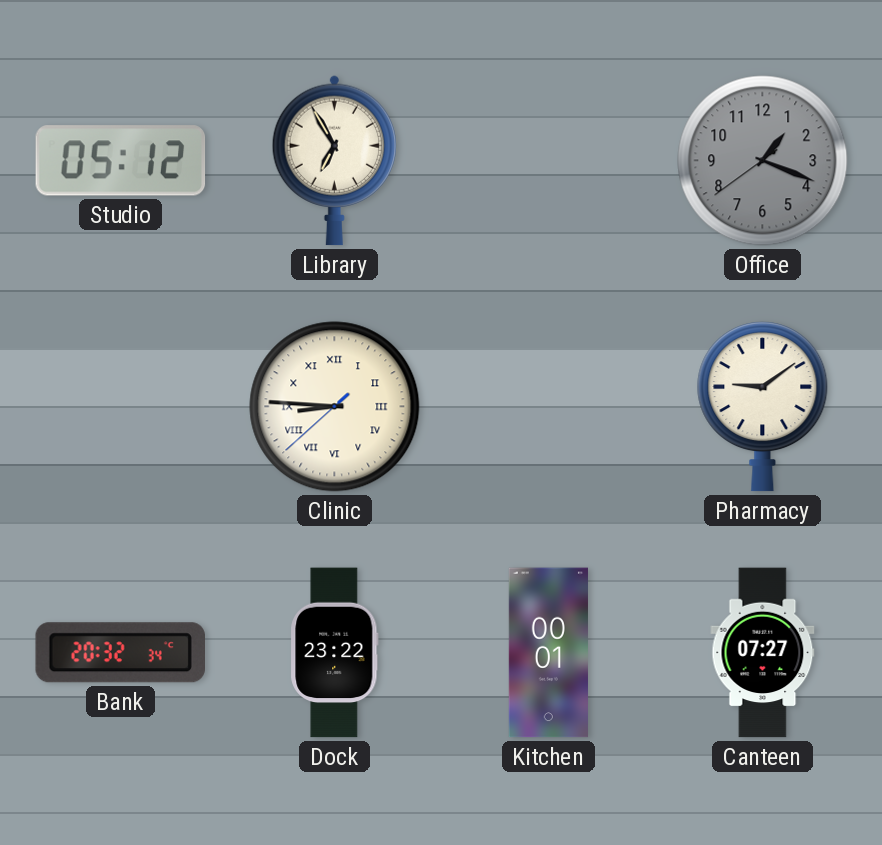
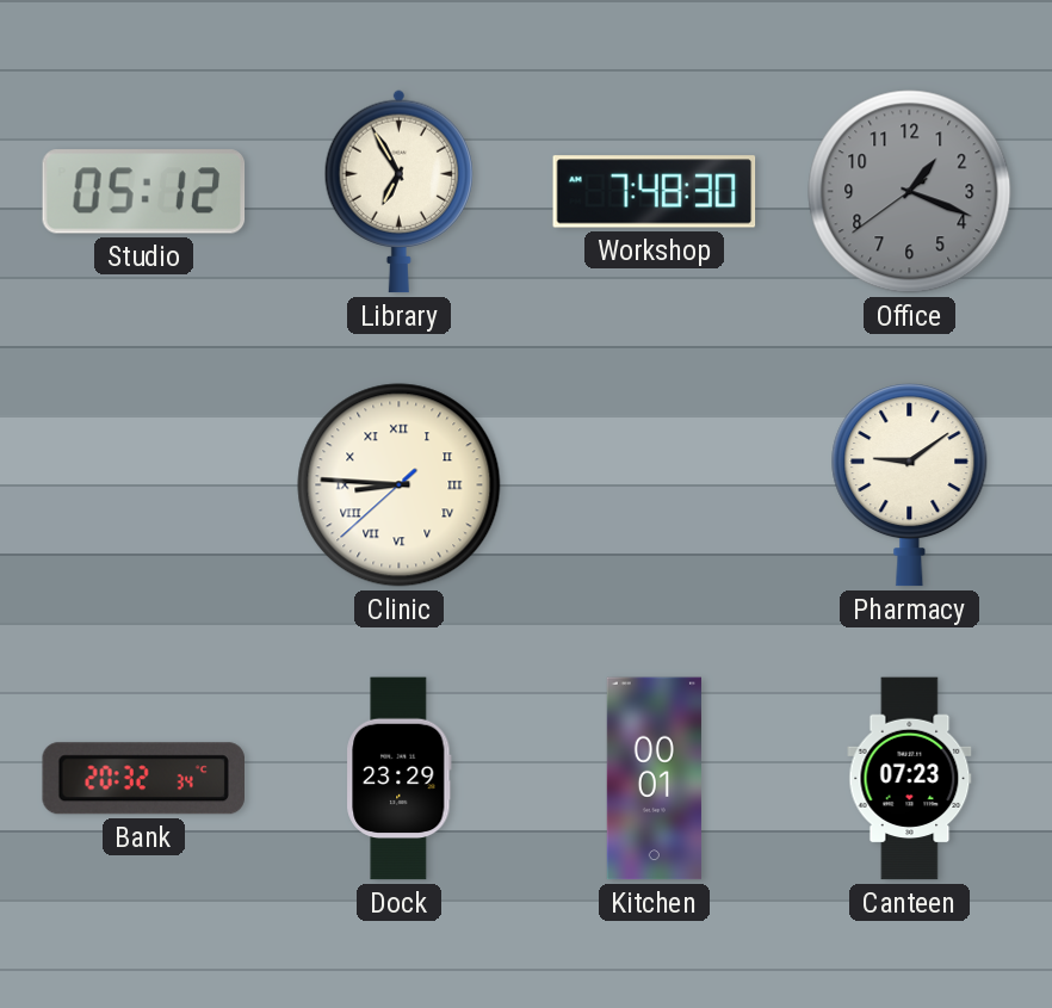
Workshop: none -> 7:48 (655, 192)
Dock: 23:22 -> 23:29 (400, 779)
Canteen: 07:27 -> 07:23 (910, 779)
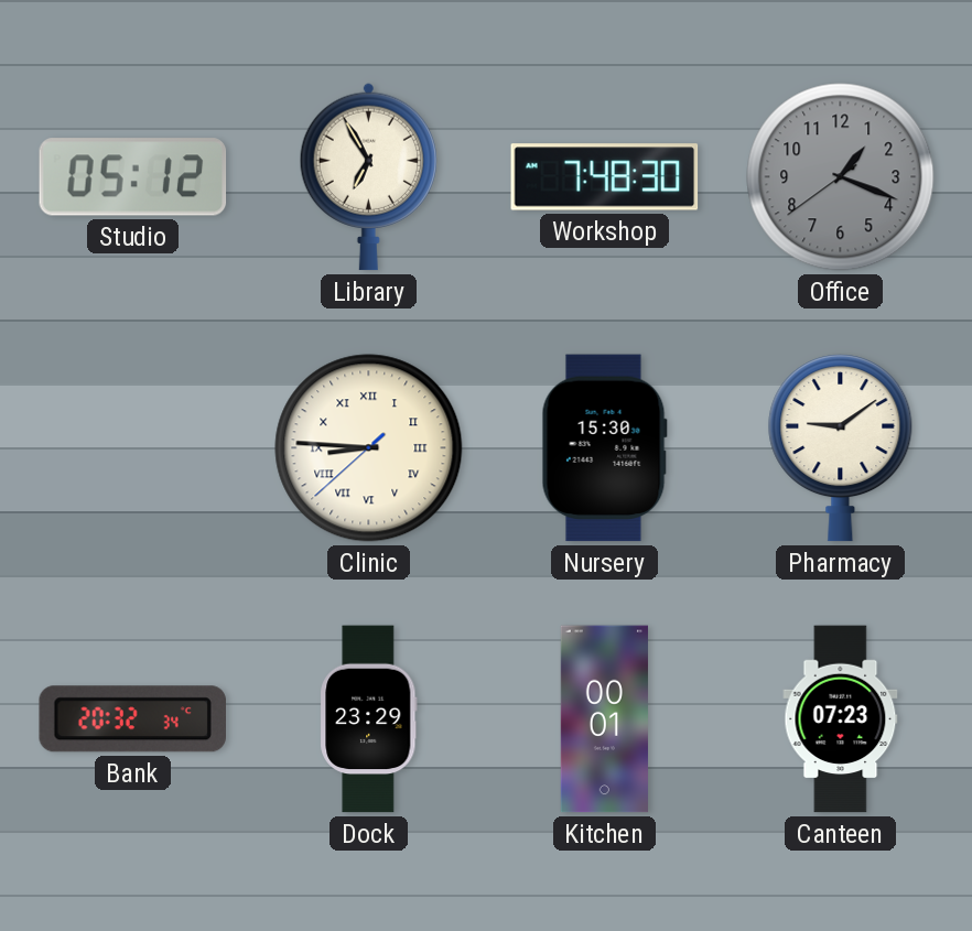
Nursery: none -> 15:30 (604, 448)
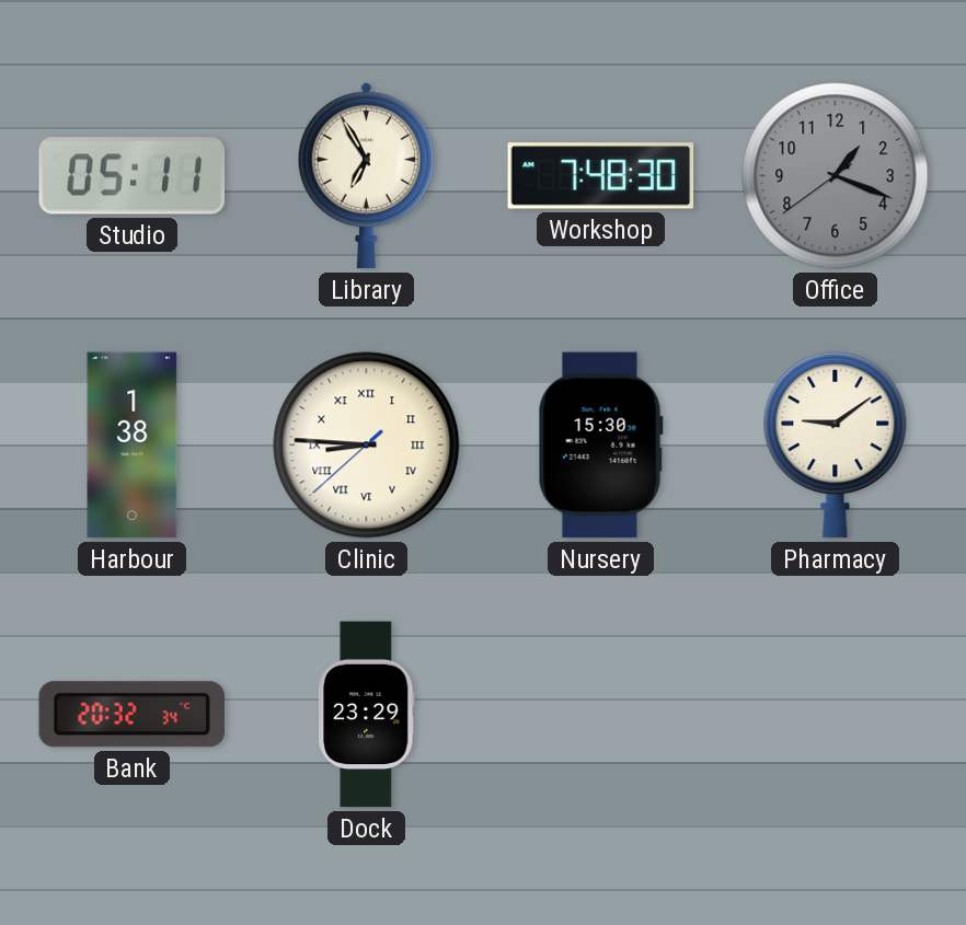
Studio: 05:12 -> 05:11 (133, 176)
Harbour: none -> 1:38 (133, 446)
Kitchen: 00:01 -> none (604, 719)
Canteen: 07:23 -> none (841, 719)
